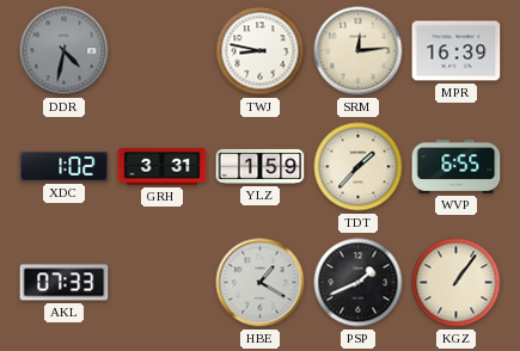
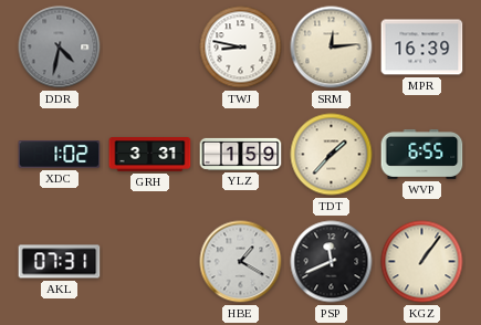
AKL: 07:33 -> 07:31 (60, 262)
PSP: 1:41 -> 11:41 (332, 262)
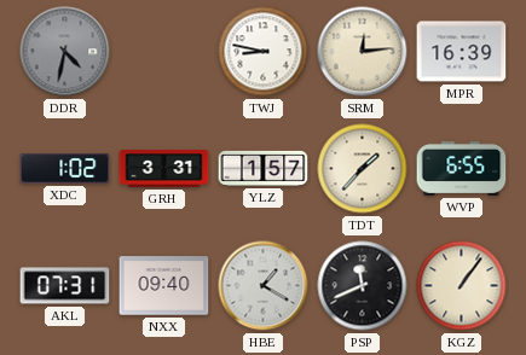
YLZ: 1:59 -> 1:57 (264, 168)
NXX: none -> 09:40 (164, 286)
